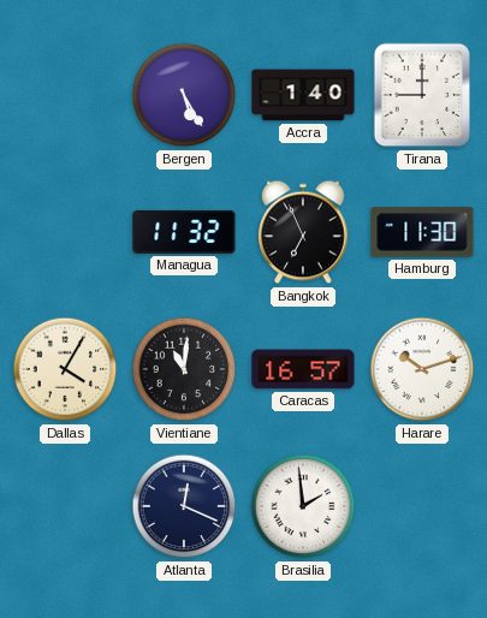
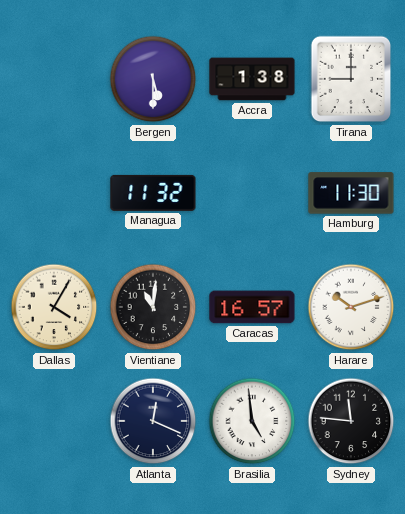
Bergen: 5:25 -> 5:30 (153, 79)
Accra: 1:40 -> 1:38 (252, 79)
Bangkok: 6:56 -> none (303, 232)
Brasilia: 1:59 -> 4:59 (252, 421)
Sydney: none -> 11:46 (351, 421)
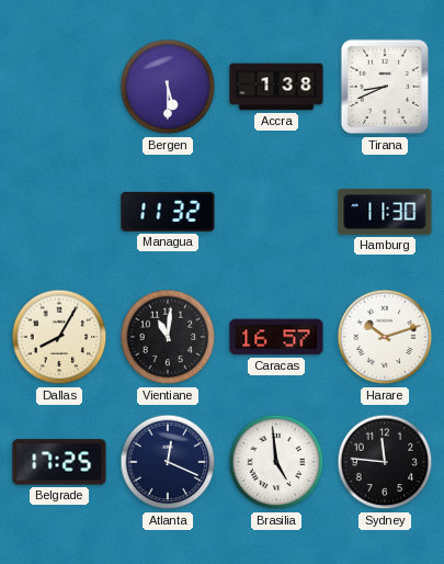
Tirana: 9:00 -> 8:41 (385, 87)
Dallas: 4:05 -> 8:05 (59, 337)
Belgrade: none -> 17:25 (59, 462)
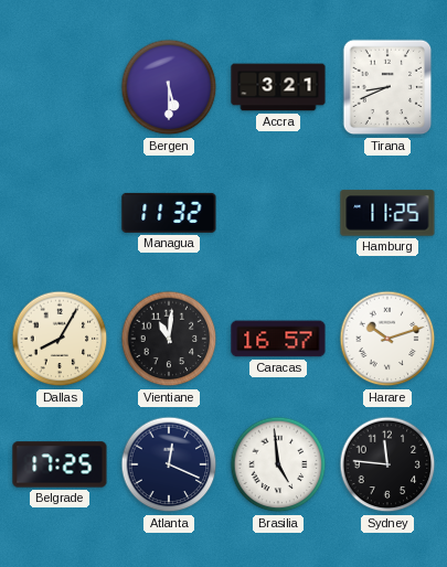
Accra: 1:38 -> 3:21 (278, 87)
Hamburg: 11:30 -> 11:25 (387, 213)
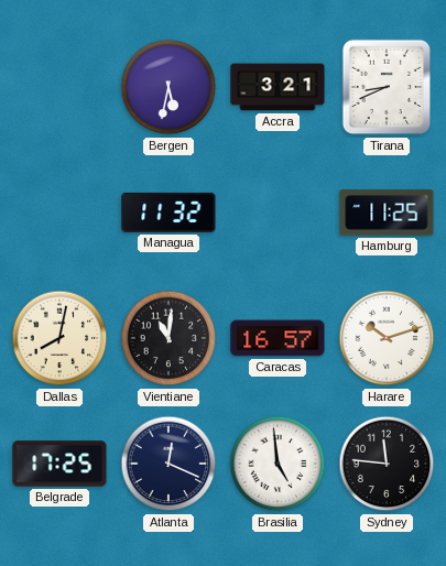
Bergen: 5:30 -> 5:32 (168, 87)
Dallas: 8:05 -> 8:02 (59, 338)
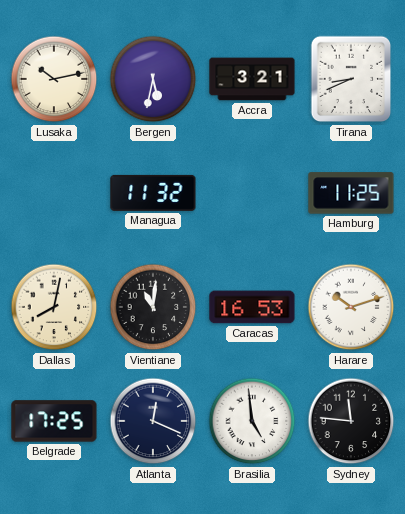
Lusaka: none -> 10:13 (54, 79)
Caracas: 16:57 -> 16:53 (252, 307)
